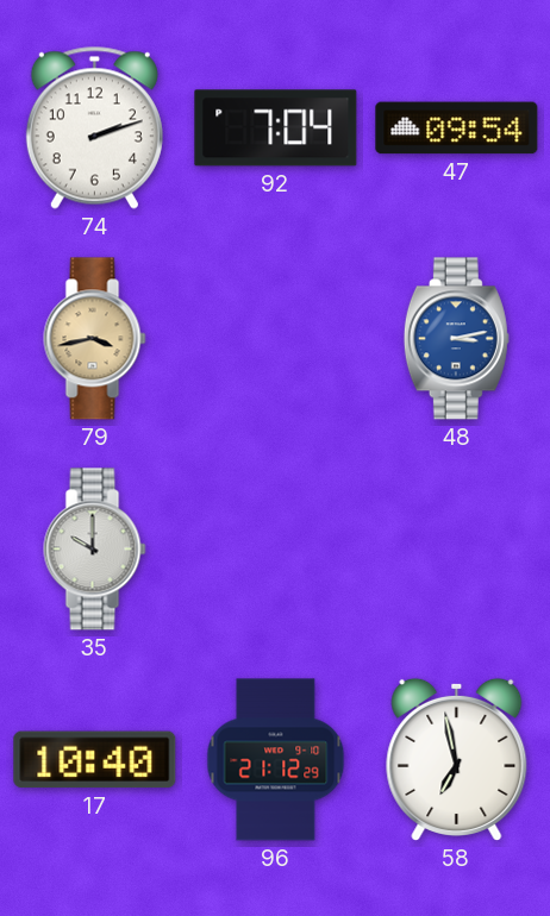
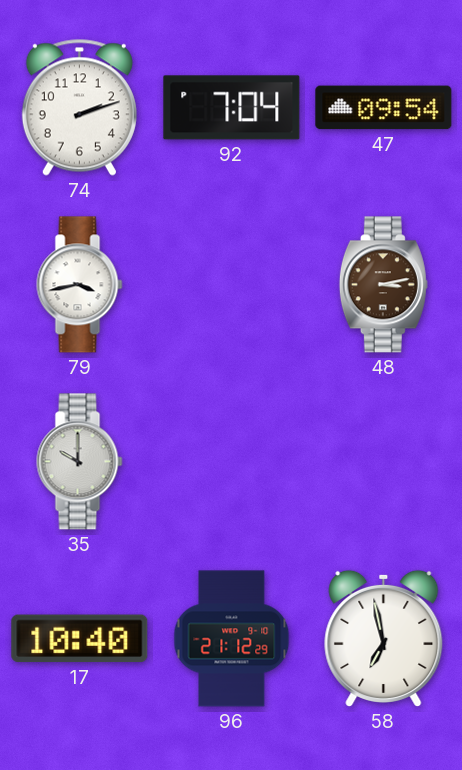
79 dial: champagne -> white (80, 285)
48 dial: blue -> brown (383, 285)
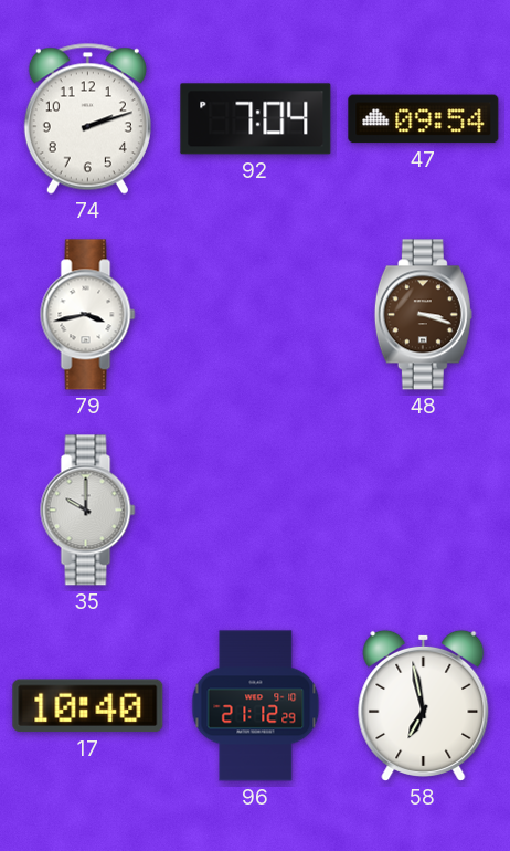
48: 3:13 -> 3:18 (423, 315)
